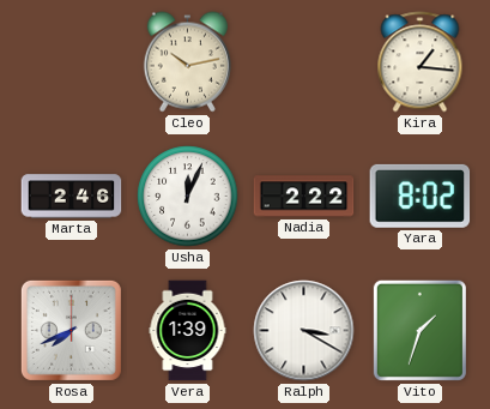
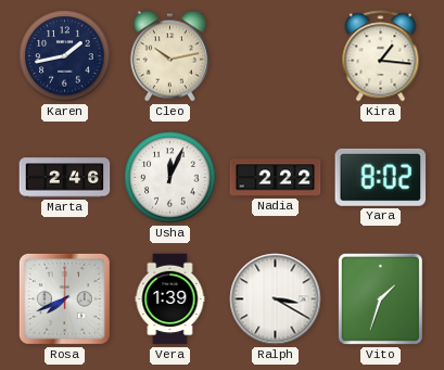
Karen: none -> 1:43 (65, 56)
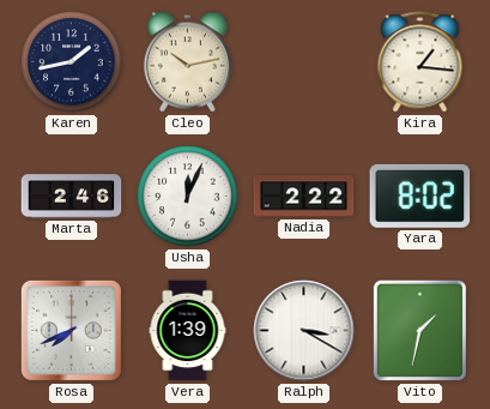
Vito: 1:33 -> 1:32 (419, 330)
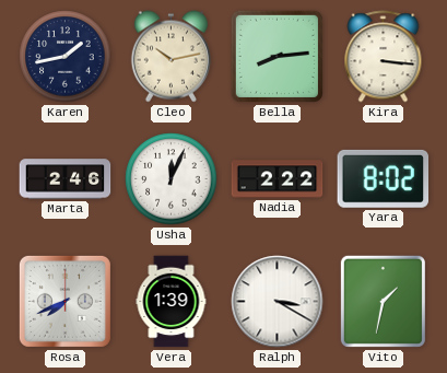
Bella: none -> 8:14 (277, 56)
Kira: 1:16 -> 3:16 (384, 57)
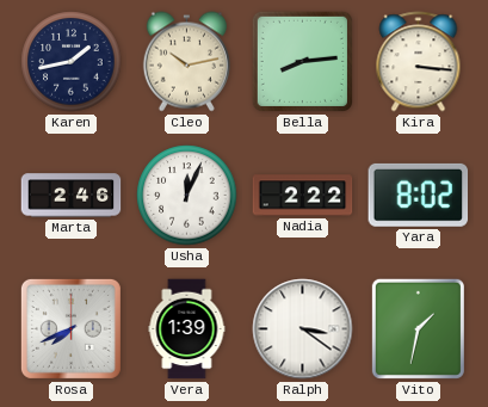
Ralph: 3:20 -> 3:21 (303, 329)
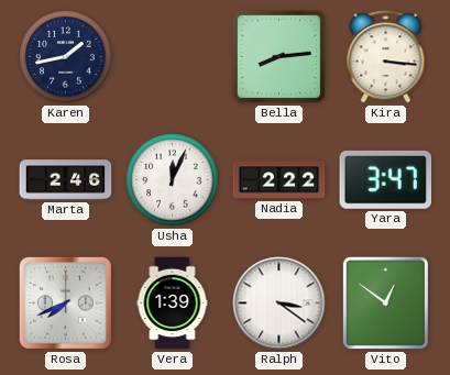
Cleo: 10:13 -> none (186, 62)
Yara: 8:02 -> 3:47 (386, 179)
Vito: 1:32 -> 12:51 (385, 302)
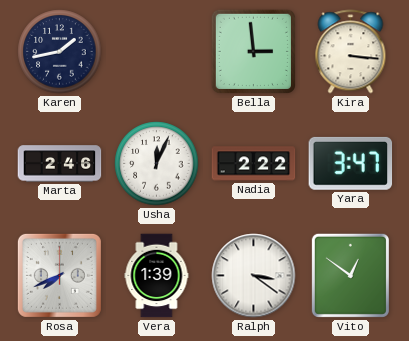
Bella: 8:14 -> 2:59 (253, 51)
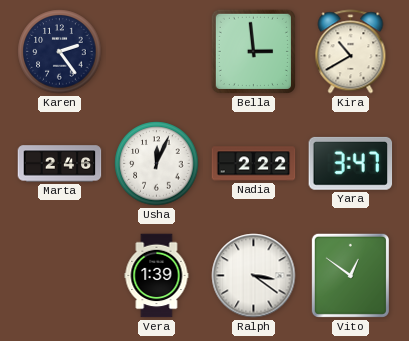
Karen: 1:43 -> 2:24 (60, 52)
Kira: 3:16 -> 10:40 (351, 52)
Rosa: 7:41 -> none (59, 275)
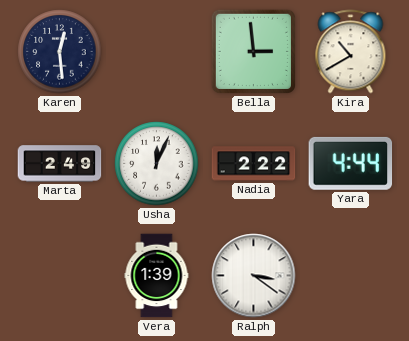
Karen: 2:24 -> 12:29 (60, 52)
Marta: 2:46 -> 2:49 (60, 164)
Yara: 3:47 -> 4:44 (351, 163)
Vito: 12:51 -> none (350, 275)
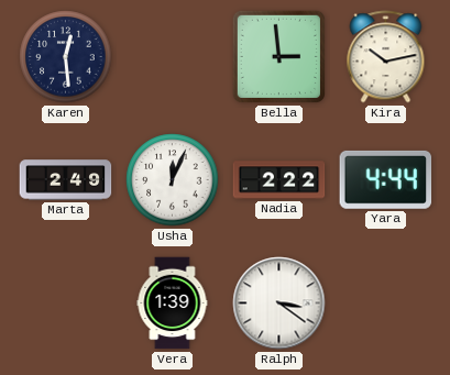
Kira: 10:40 -> 10:13 (386, 57)
